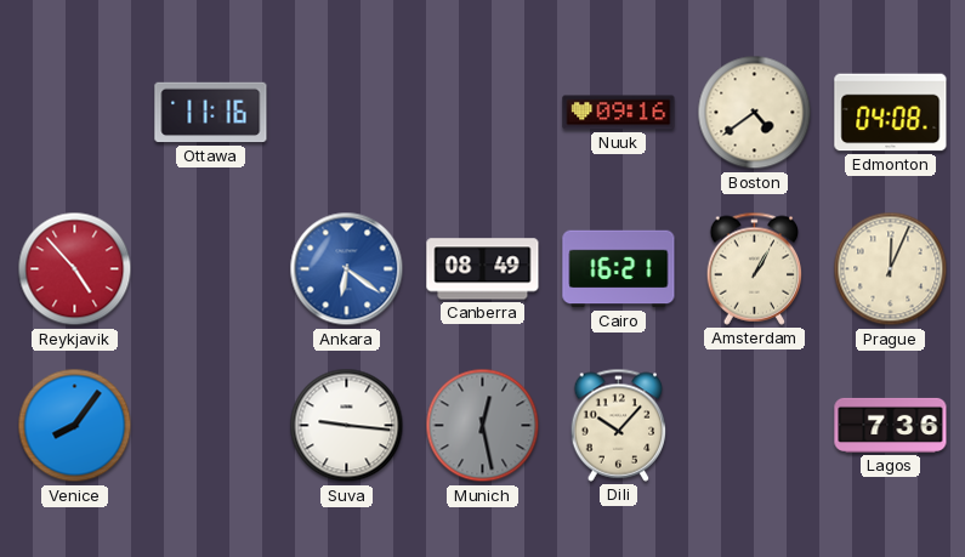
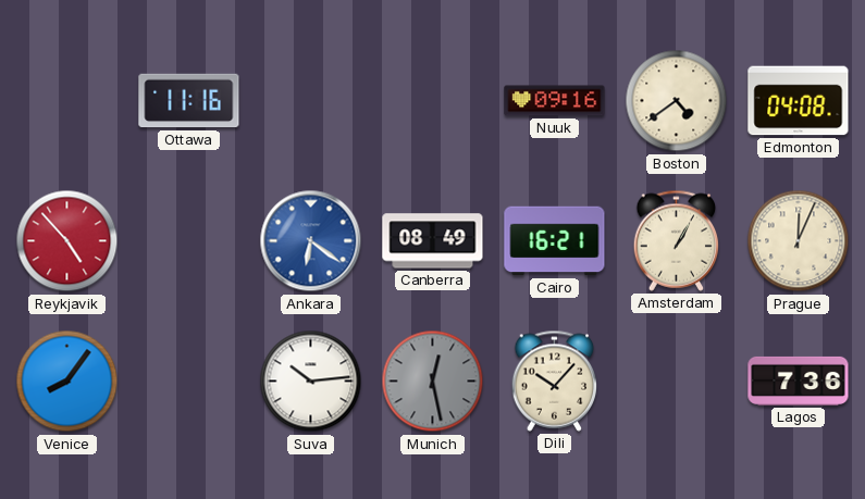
Suva: 9:16 -> 10:14 (311, 382)
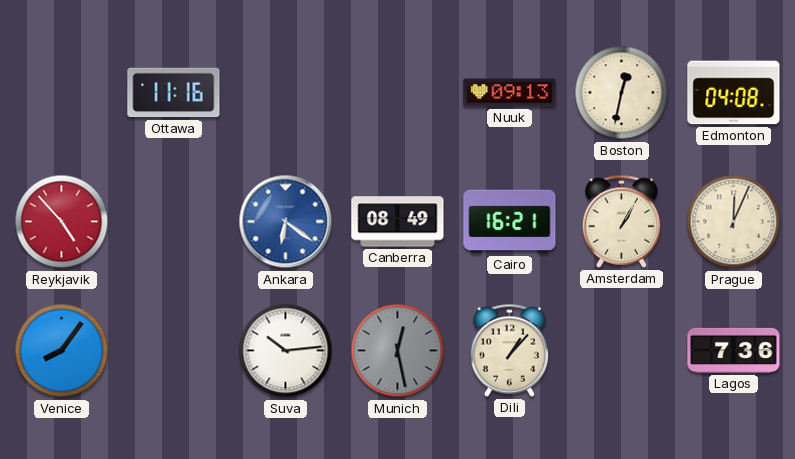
Nuuk: 09:16 -> 09:13 (510, 93)
Boston: 4:39 -> 12:32 (622, 93)
Dili: 10:07 -> 1:07 (510, 350)
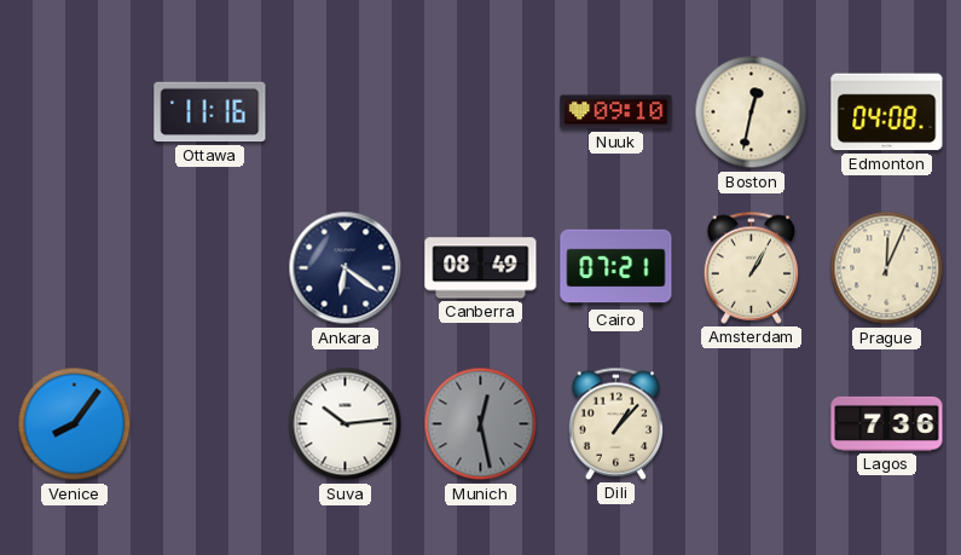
Nuuk: 09:13 -> 09:10 (616, 112)
Reykjavik: 4:53 -> none (62, 222)
Ankara dial: blue -> navy (346, 268)
Cairo: 16:21 -> 07:21 (616, 268)
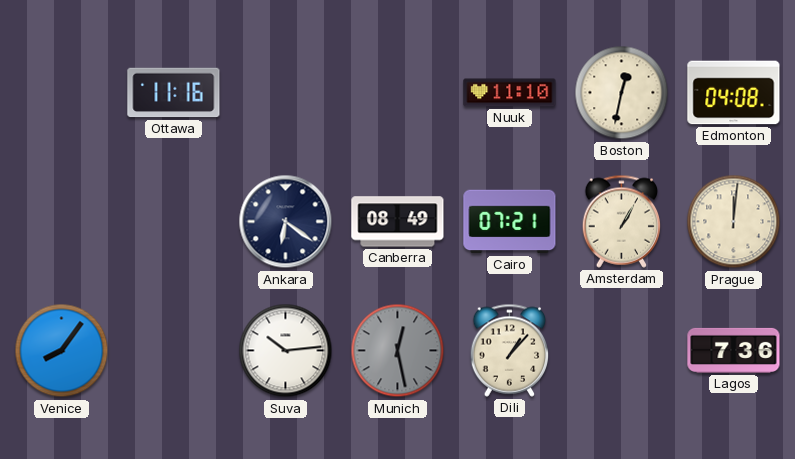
Nuuk: 09:10 -> 11:10 (510, 93)
Prague: 12:04 -> 12:01 (734, 222)
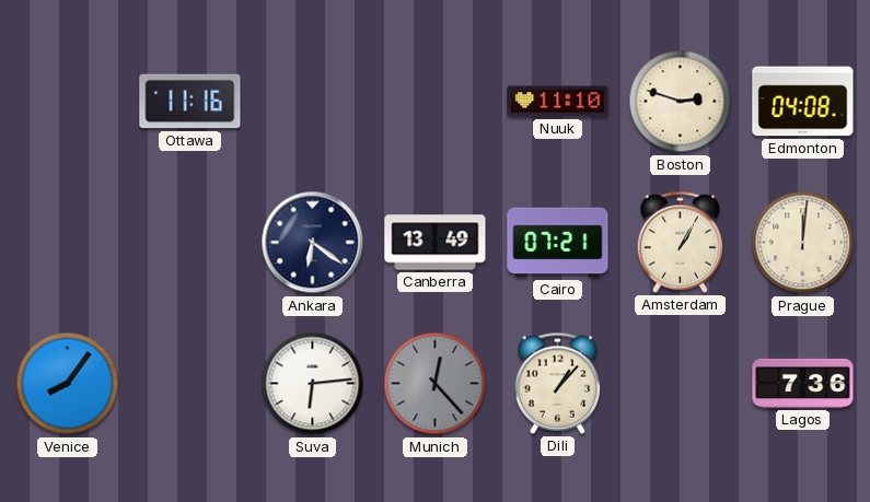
Boston: 12:32 -> 2:48 (681, 102)
Canberra: 08:49 -> 13:49 (436, 243)
Suva: 10:14 -> 6:14 (313, 384)
Munich: 12:28 -> 12:23 (436, 384)
